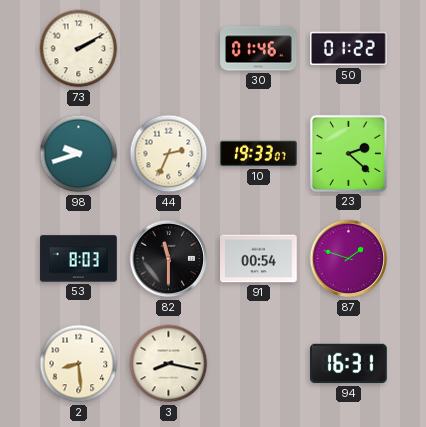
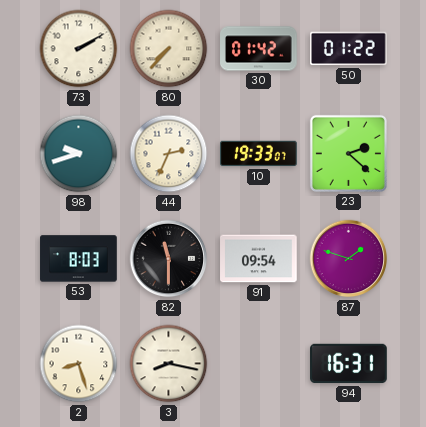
80: none -> 7:37 (169, 49)
30: 01:46 -> 01:42 (259, 49)
91: 00:54 -> 09:54 (259, 259)
2: 8:29 -> 8:27 (79, 364)
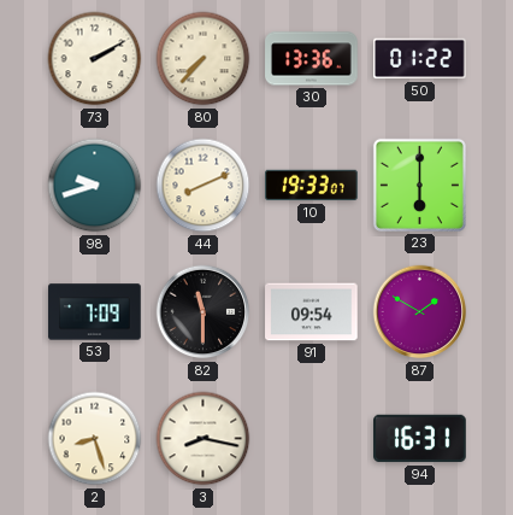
30: 01:42 -> 13:36 (312, 59)
44: 2:34 -> 8:11 (204, 186)
23: 2:22 -> 6:00 (419, 185)
53: 8:03 -> 7:09 (95, 312)
87: 1:48 -> 1:50 (420, 312)
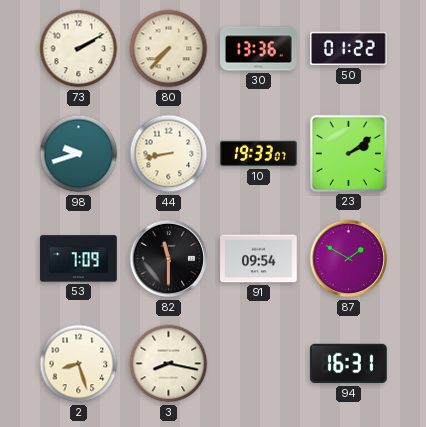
44: 8:11 -> 8:43 (169, 154)
23: 6:00 -> 2:09 (348, 153)
